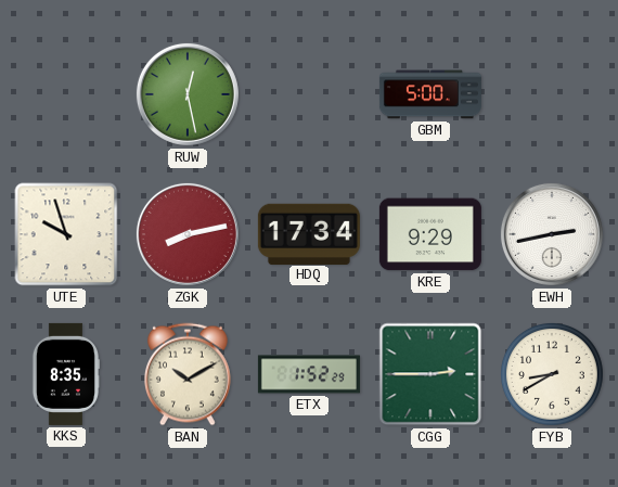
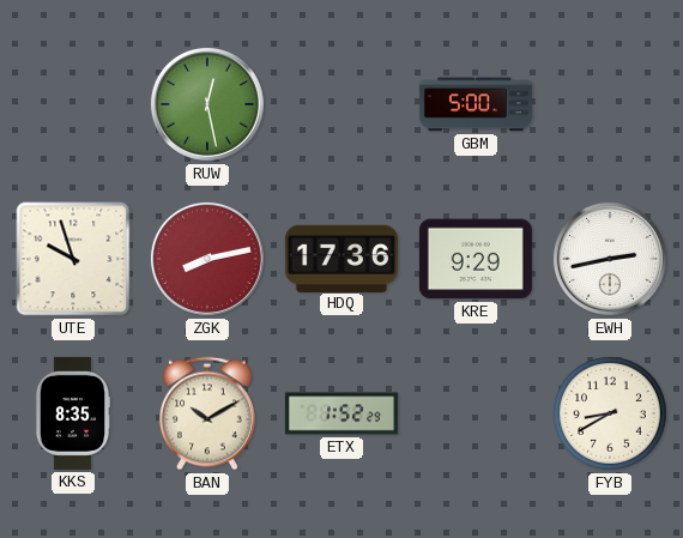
HDQ: 17:34 -> 17:36 (341, 258)
CGG: 2:45 -> none (430, 374)
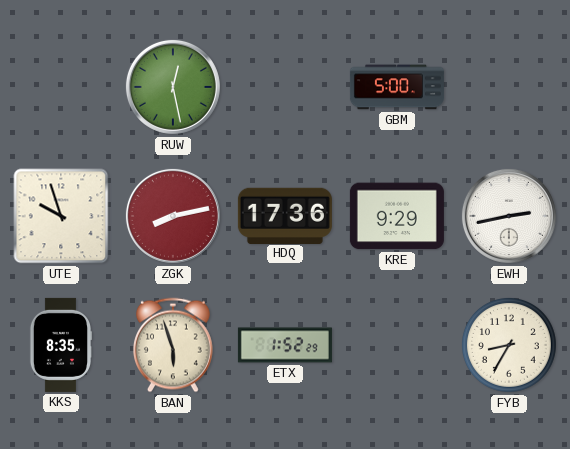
BAN: 10:10 -> 5:57 (173, 345)
FYB: 8:40 -> 8:35 (509, 345)
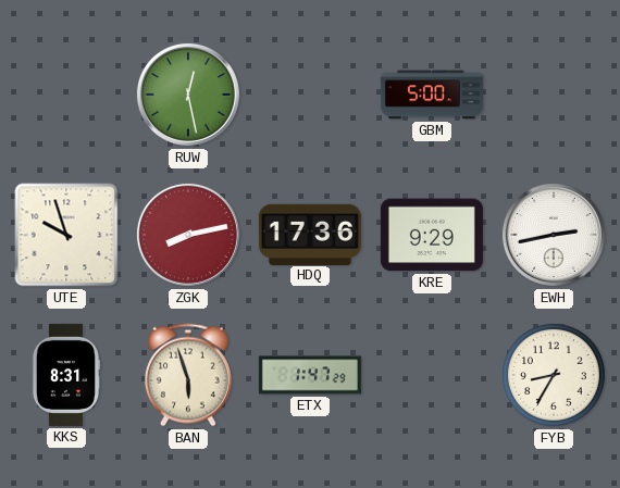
KKS: 8:35 -> 8:31 (65, 375)
ETX: 1:52 -> 1:47 (310, 375)
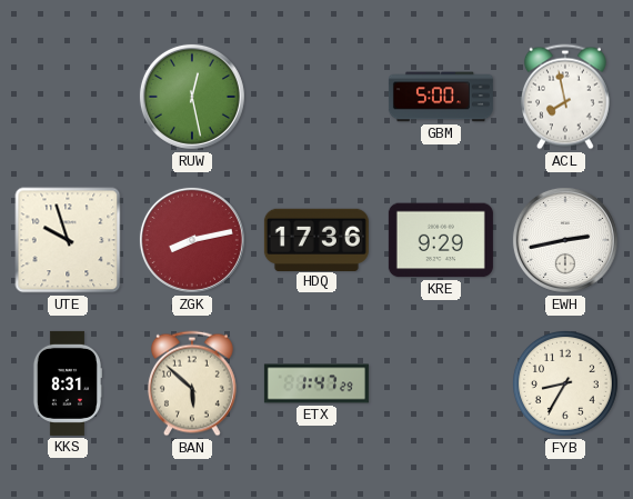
ACL: none -> 7:58 (565, 97)
BAN: 5:57 -> 5:52 (192, 383)
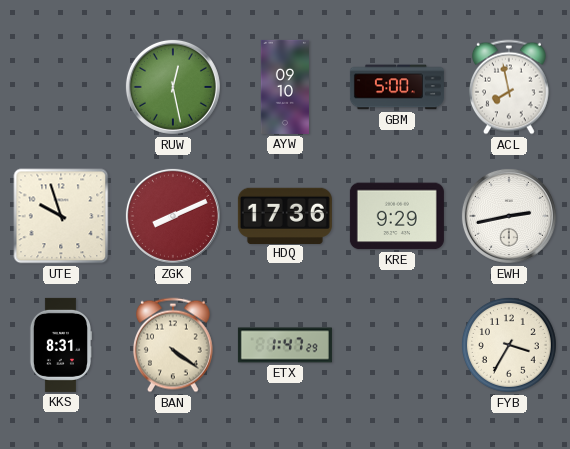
AYW: none -> 09:10 (284, 87)
ZGK: 8:13 -> 8:11 (173, 216)
BAN: 5:52 -> 4:21 (173, 345)
FYB: 8:35 -> 3:35 (509, 345)
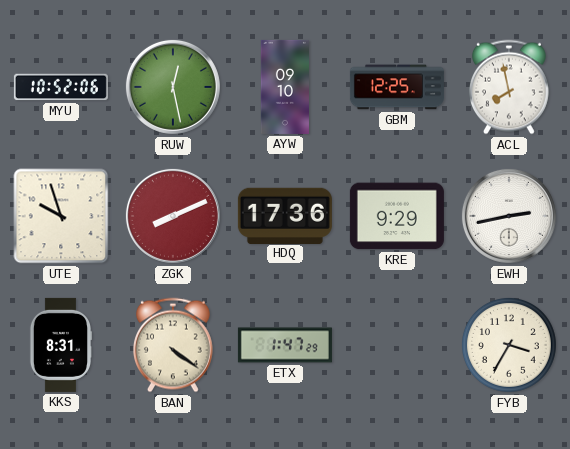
MYU: none -> 10:52 (61, 87)
GBM: 5:00 -> 12:25 (397, 87)
